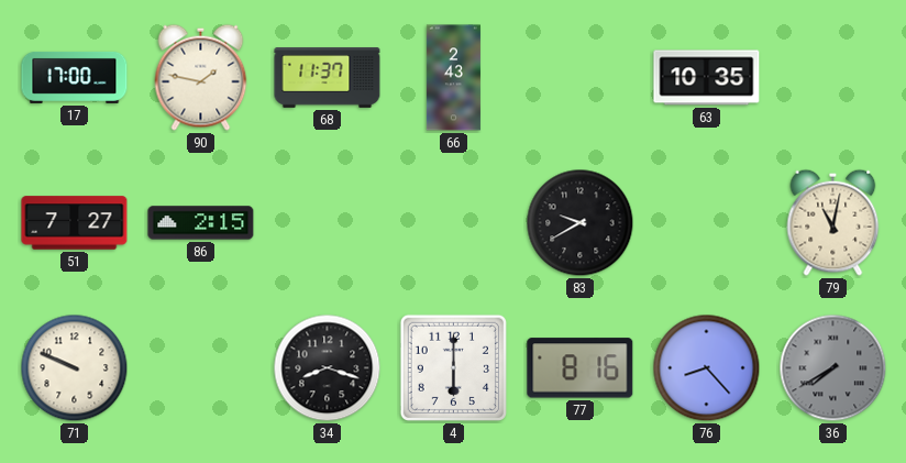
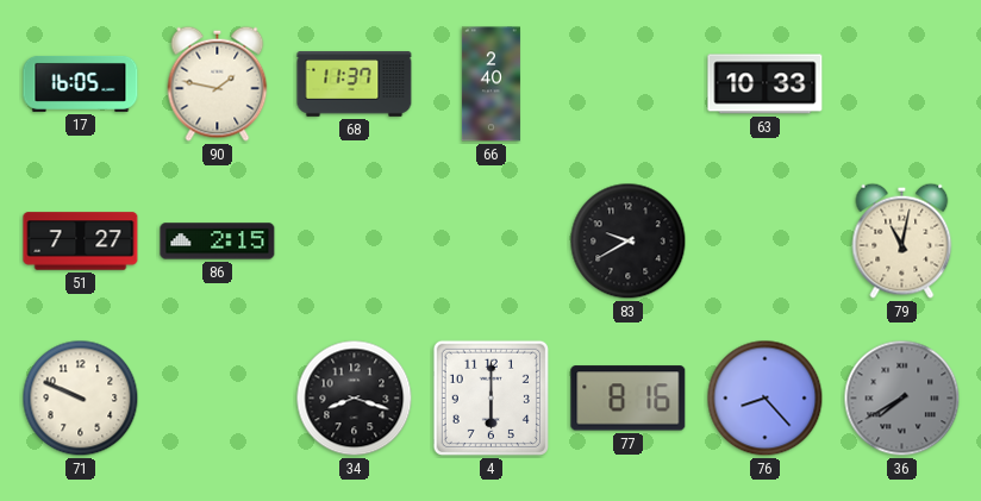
17: 17:00 -> 16:05 (81, 83)
66: 2:43 -> 2:40 (491, 84)
63: 10:35 -> 10:33 (766, 84)
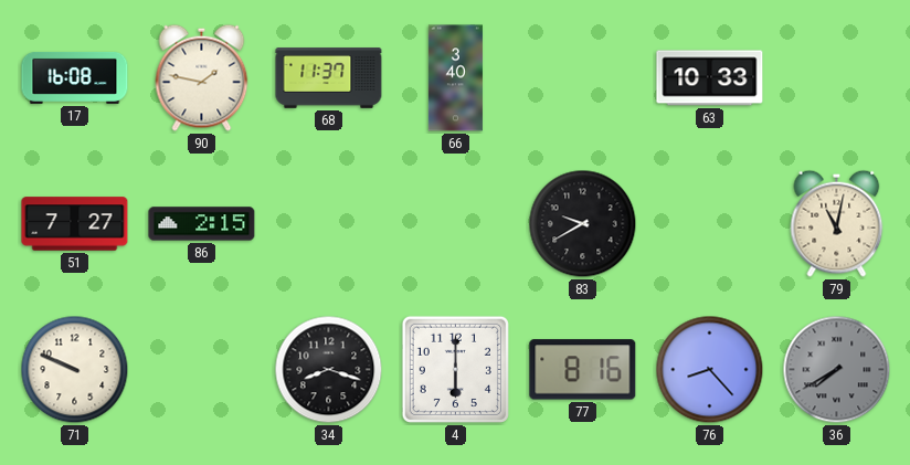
17: 16:05 -> 16:08 (75, 77)
66: 2:40 -> 3:40 (455, 78)
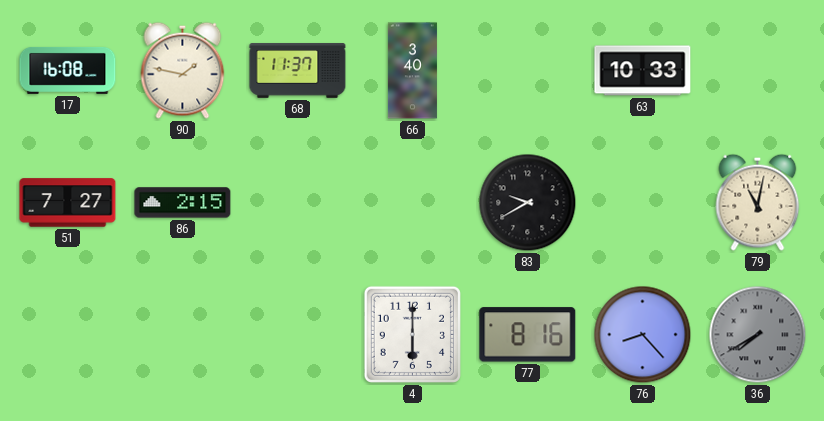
71: 9:49 -> none (75, 370)
34: 8:18 -> none (329, 370)
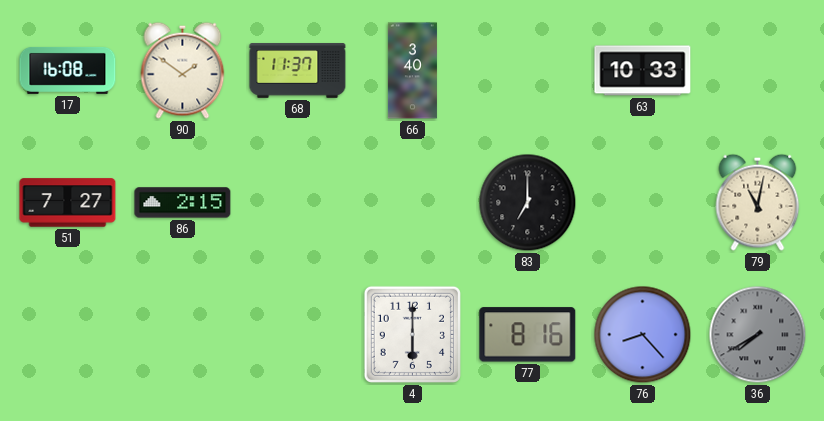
90: 1:47 -> 1:51 (183, 70)
83: 9:40 -> 7:00 (528, 203)
